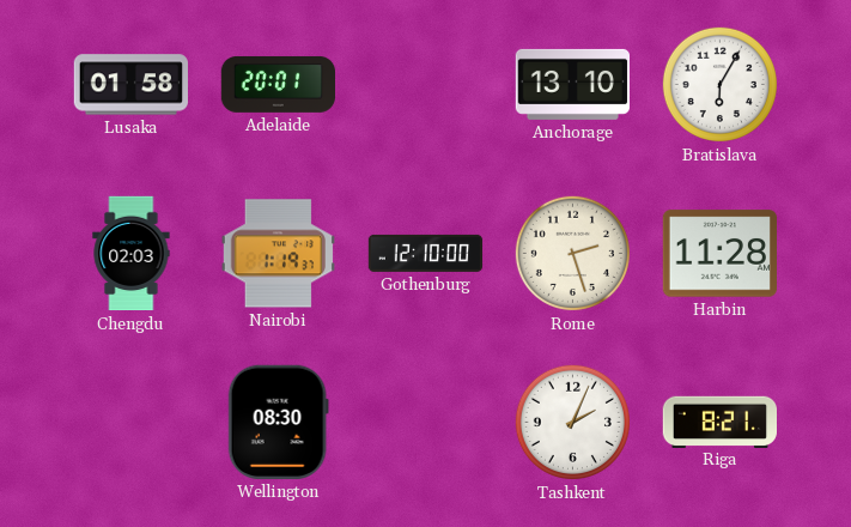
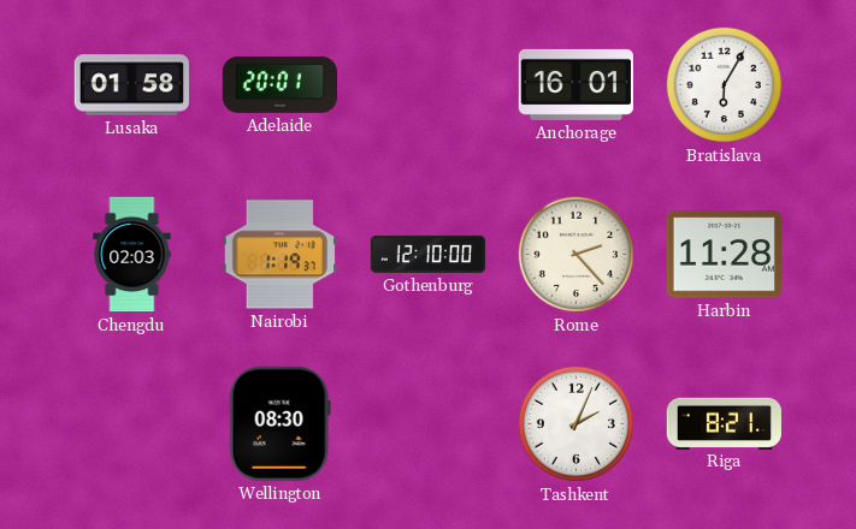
Anchorage: 13:10 -> 16:01 (575, 84)
Rome: 2:27 -> 2:23 (575, 254)
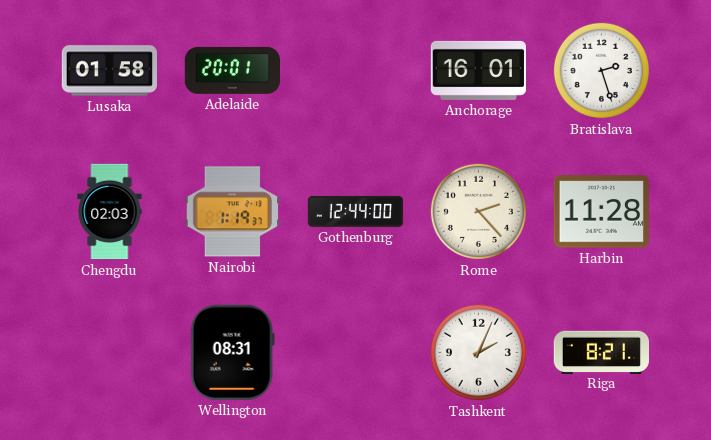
Bratislava: 6:05 -> 2:27 (601, 70)
Gothenburg: 12:10 -> 12:44 (356, 211)
Wellington: 08:30 -> 08:31 (232, 352)
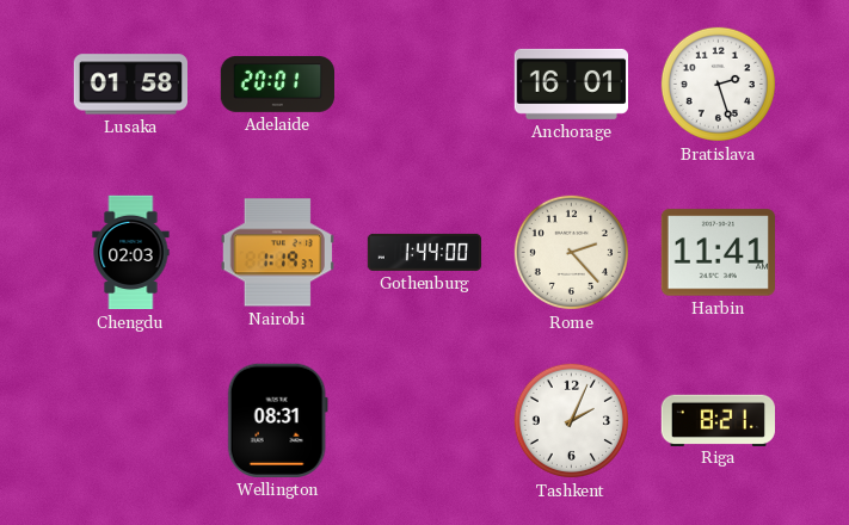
Gothenburg: 12:44 -> 1:44 (425, 252)
Harbin: 11:28 -> 11:41 (718, 253)
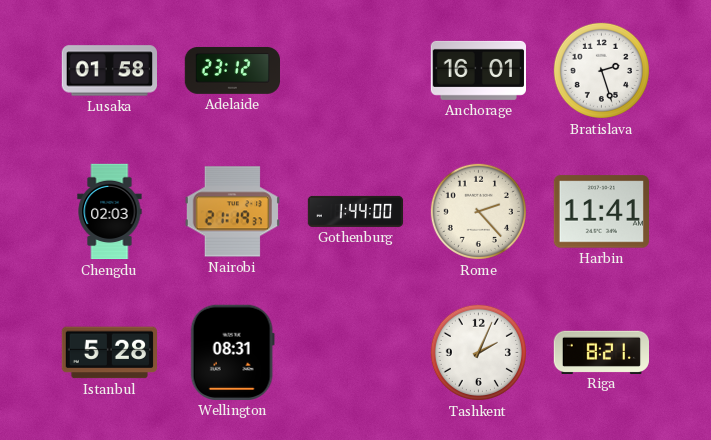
Adelaide: 20:01 -> 23:12 (232, 70)
Nairobi: 1:19 -> 21:19 (232, 212)
Istanbul: none -> 5:28 (109, 353)
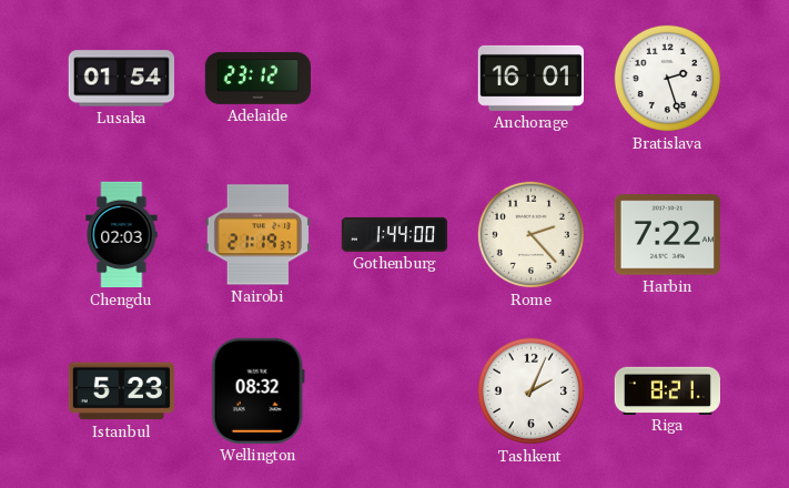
Lusaka: 01:58 -> 01:54 (121, 79)
Harbin: 11:41 -> 7:22 (667, 235)
Istanbul: 5:28 -> 5:23 (121, 392)
Wellington: 08:31 -> 08:32 (257, 390)
